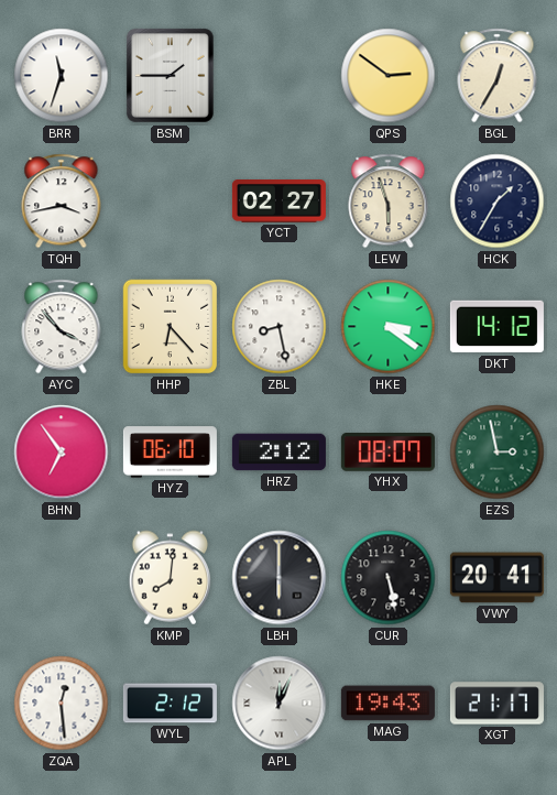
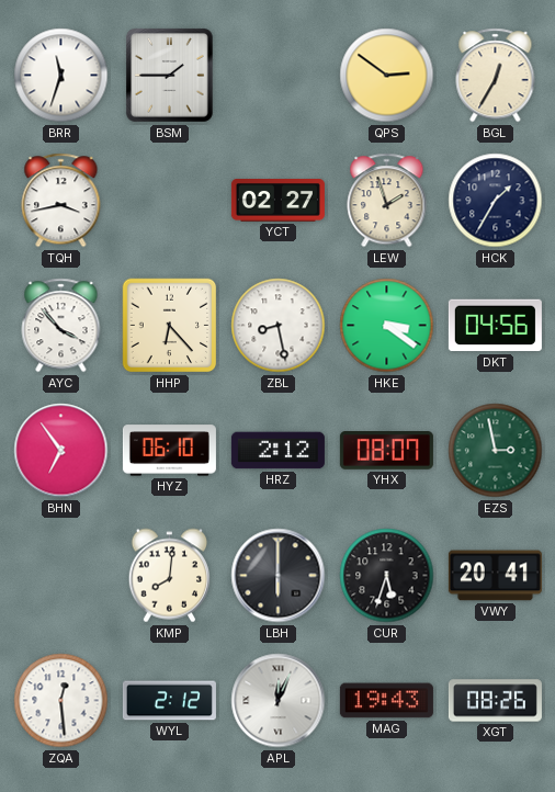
LEW: 5:57 -> 1:57 (387, 201)
DKT: 14:12 -> 04:56 (495, 326)
CUR: 5:28 -> 5:33 (387, 576)
XGT: 21:17 -> 08:26 (495, 701)
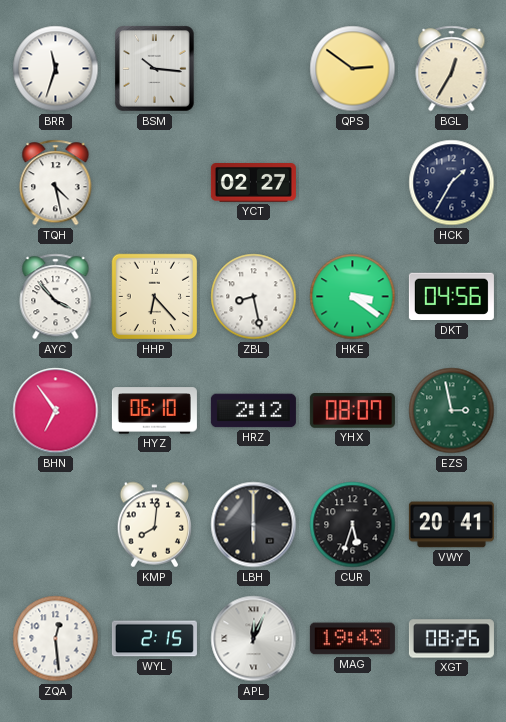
BSM: 1:45 -> 10:16 (155, 69)
TQH: 3:43 -> 4:28 (56, 183)
LEW: 1:57 -> none (387, 201)
WYL: 2:12 -> 2:15 (154, 639)
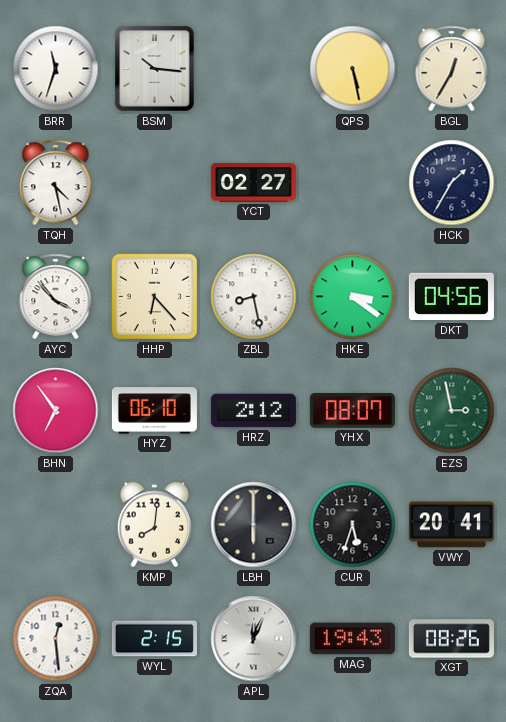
QPS: 2:51 -> 5:28 (353, 69)
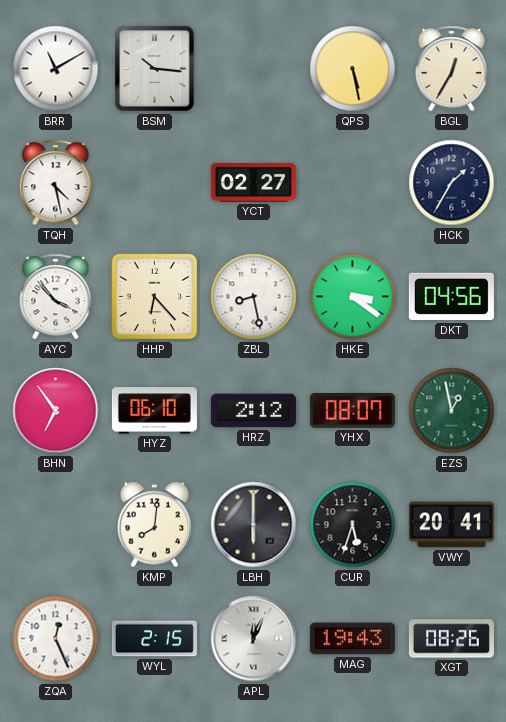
BRR: 11:33 -> 11:10 (56, 69)
EZS: 2:58 -> 12:58 (452, 411)
ZQA: 12:29 -> 12:26 (56, 639)
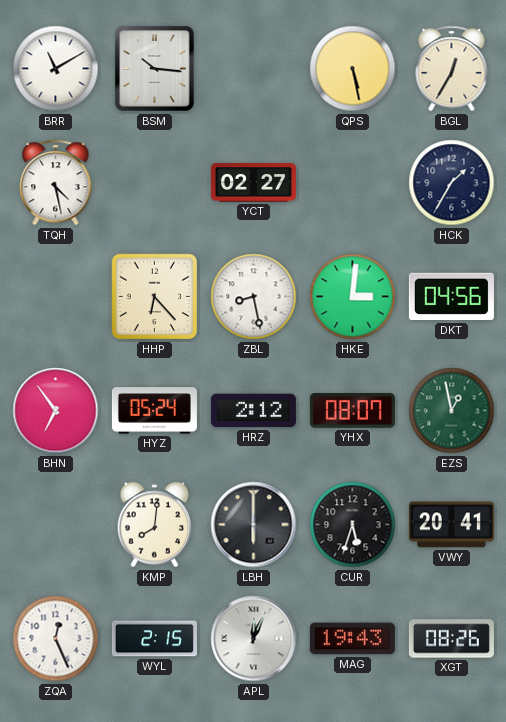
AYC: 3:53 -> none (56, 297)
HKE: 3:21 -> 3:01 (353, 297)
HYZ: 06:10 -> 05:24 (154, 411)
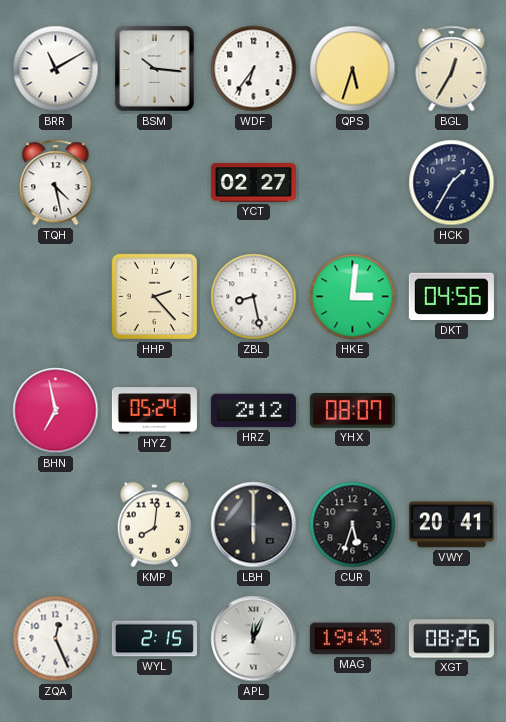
WDF: none -> 6:36 (254, 69)
QPS: 5:28 -> 5:33 (353, 69)
HHP: 6:23 -> 2:23 (155, 297)
BHN: 6:54 -> 6:58 (56, 411)
EZS: 12:58 -> none (452, 411)
